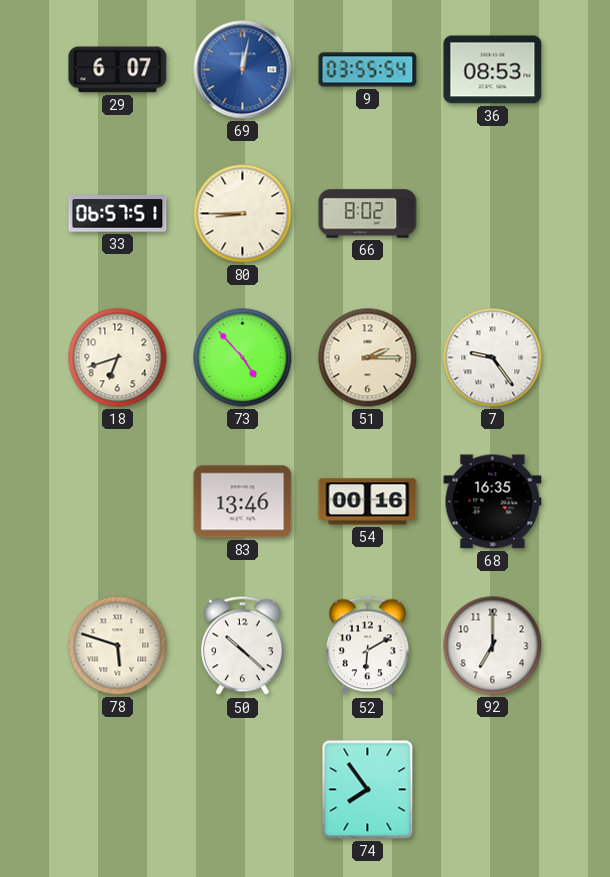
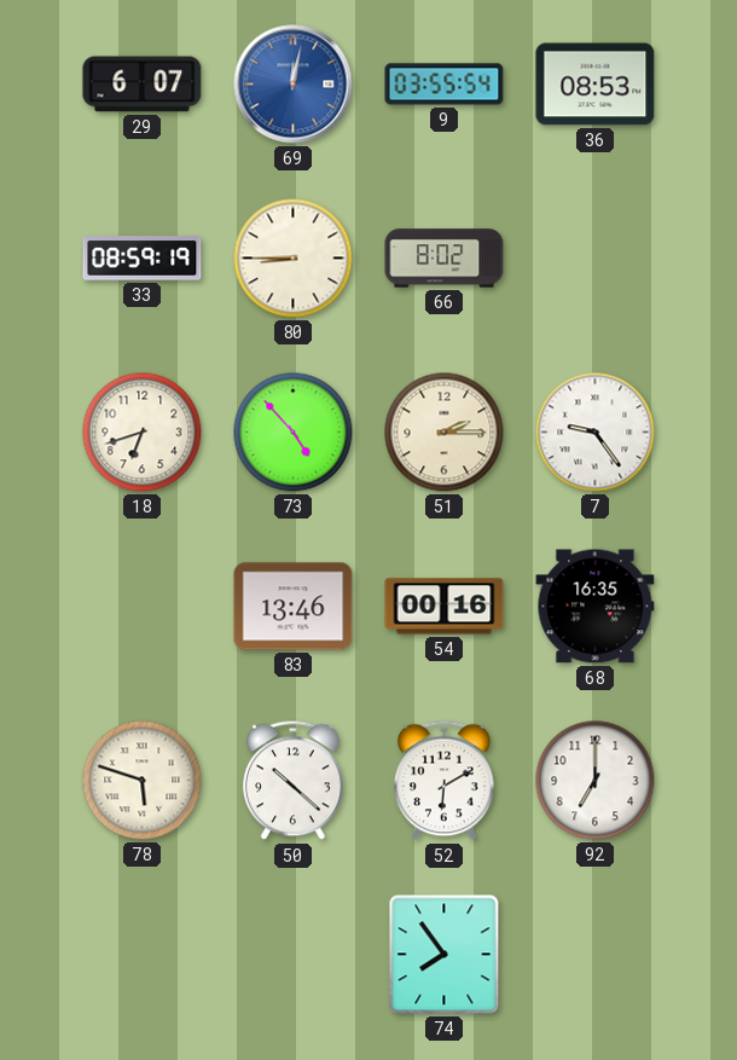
33: 06:57 -> 08:59 (143, 259)
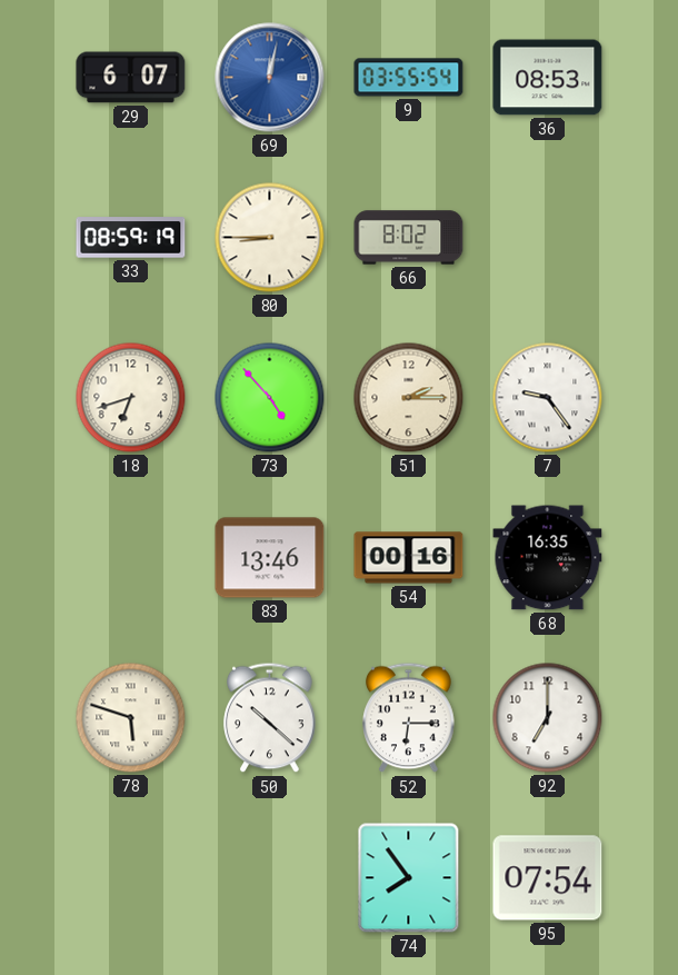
52: 6:10 -> 6:15 (409, 718)
95: none -> 07:54 (548, 878)
